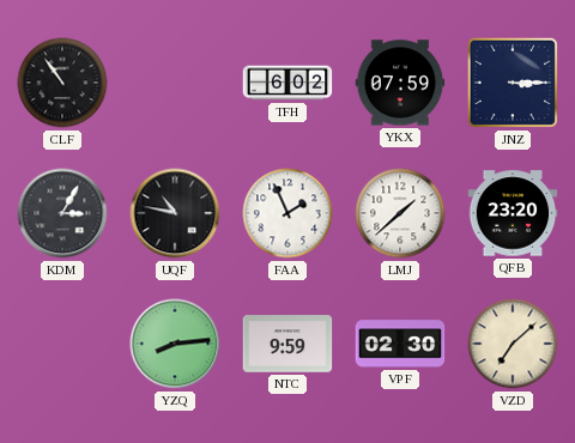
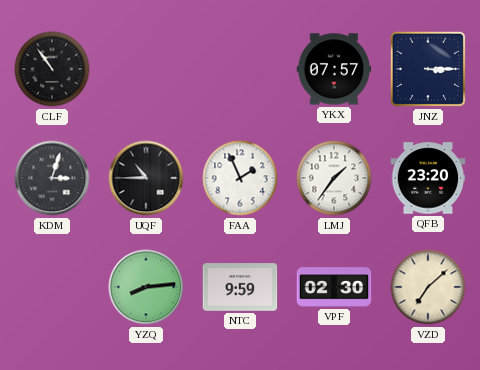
TFH: 6:02 -> none (287, 83)
YKX: 07:59 -> 07:57 (334, 69)
KDM: 3:05 -> 3:03 (52, 178)
UQF: 10:47 -> 10:45 (146, 178)
LMJ: 1:38 -> 1:36 (334, 178)
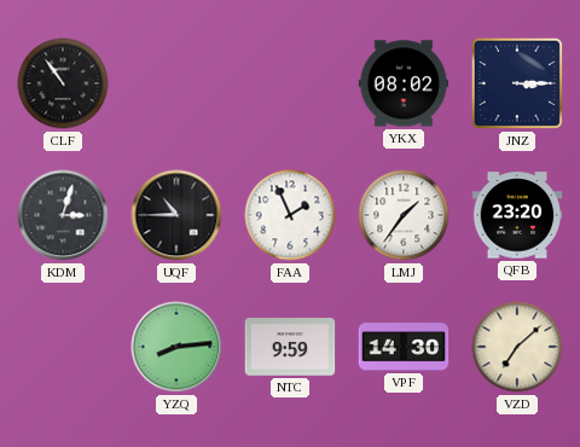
YKX: 07:57 -> 08:02 (404, 83)
VPF: 02:30 -> 14:30 (404, 347)
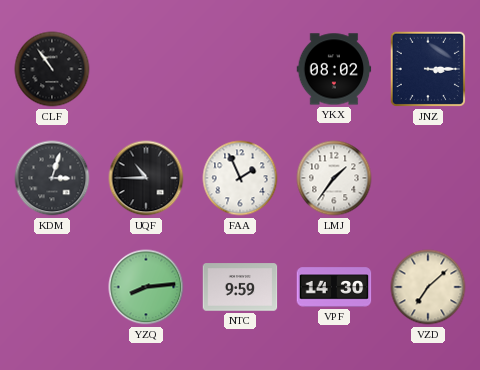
QFB: 23:20 -> none (517, 215)
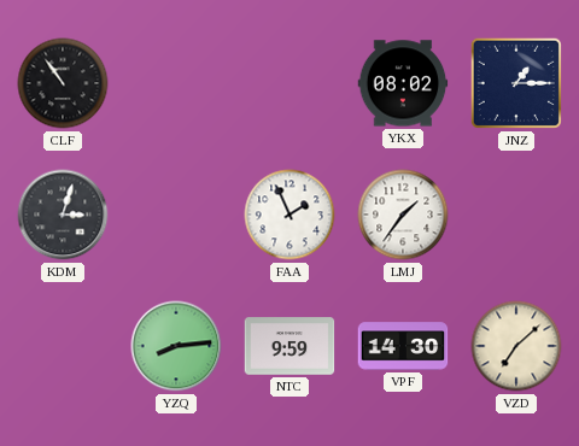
JNZ: 3:15 -> 1:15 (516, 83)
UQF: 10:45 -> none (146, 178)
